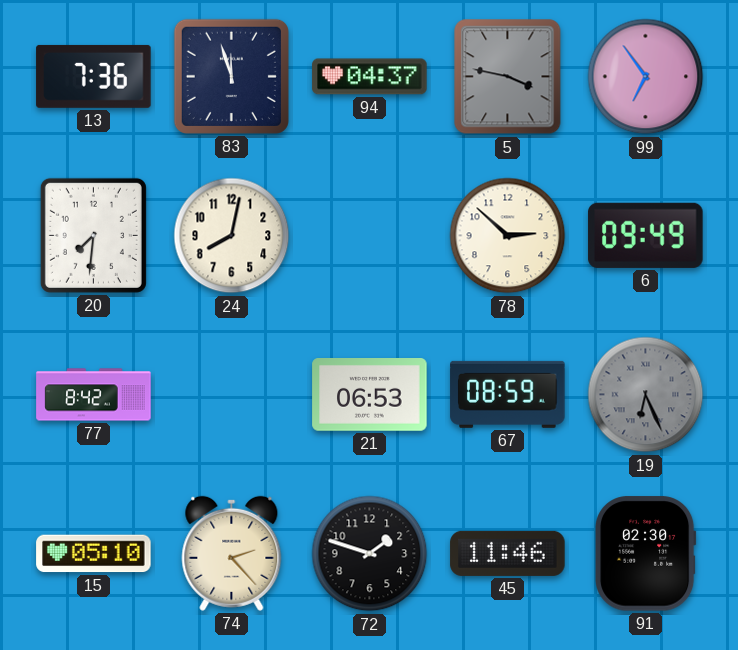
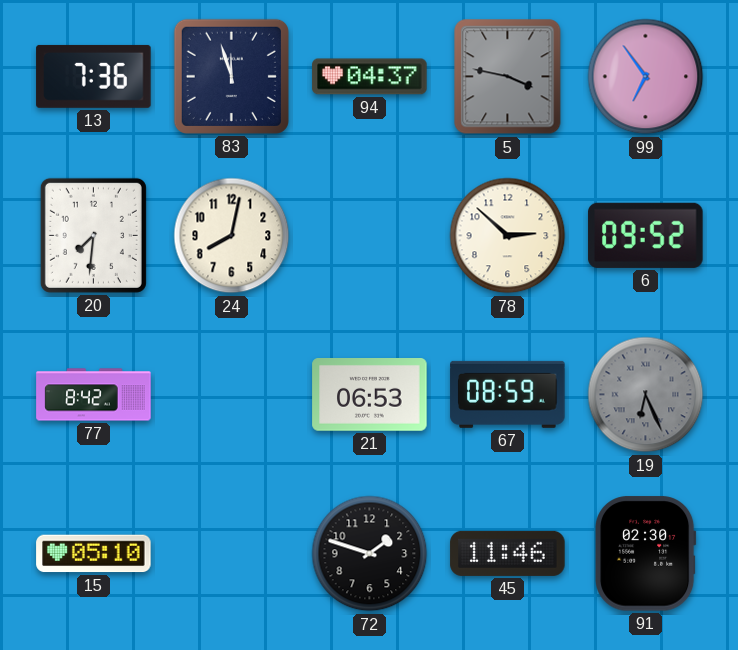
6: 09:49 -> 09:52 (646, 235)
74: 2:23 -> none (232, 553)
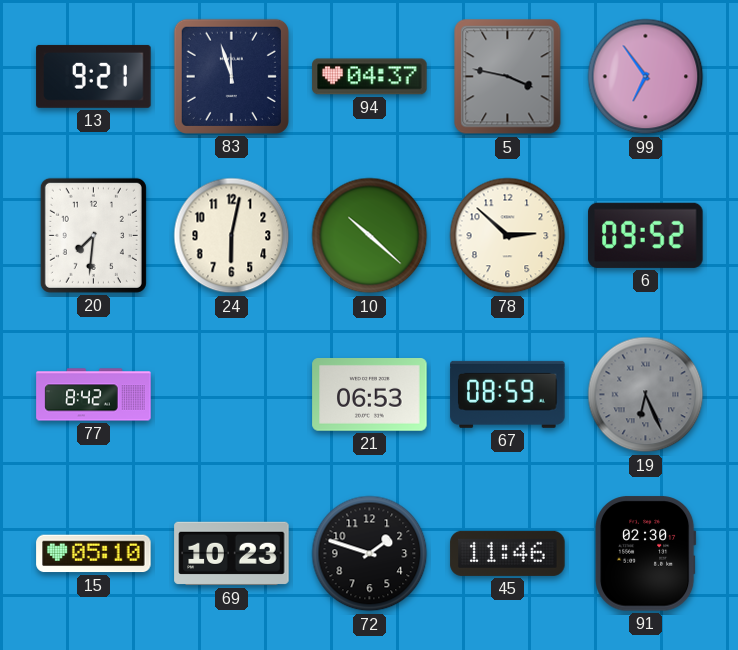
13: 7:36 -> 9:21 (94, 76)
24: 8:02 -> 6:02 (232, 236)
10: none -> 10:22 (370, 236)
69: none -> 10:23 (232, 554)
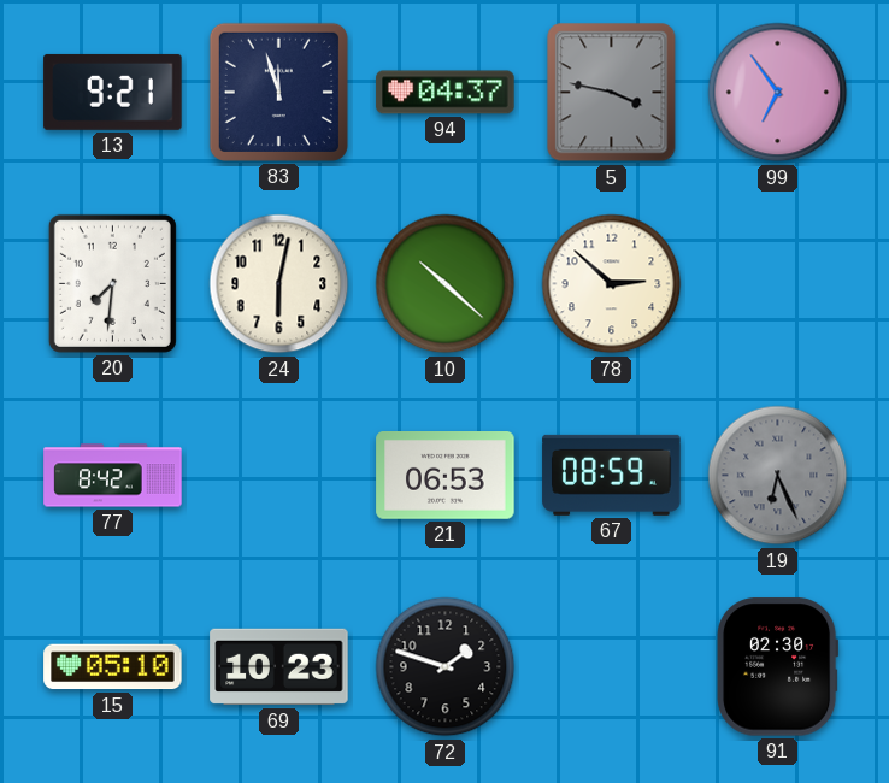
6: 09:52 -> none (646, 235)
45: 11:46 -> none (508, 553)
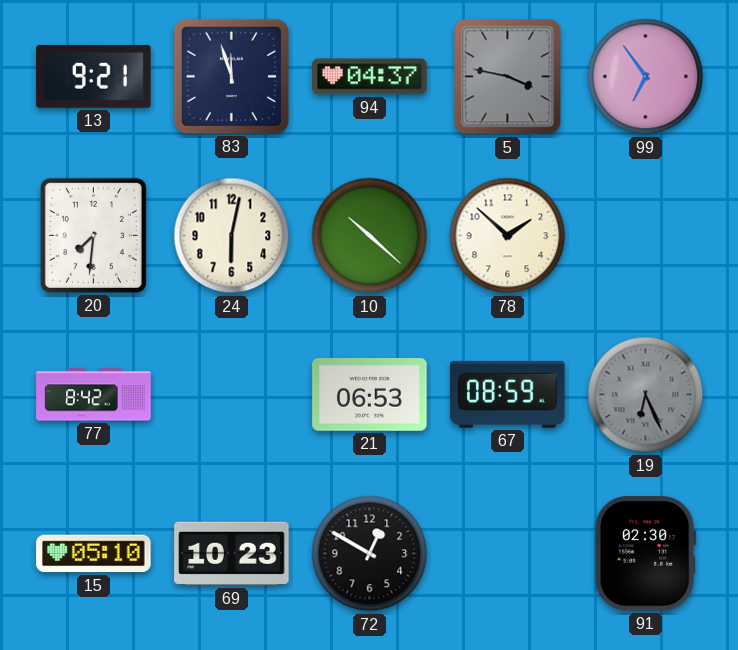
78: 2:52 -> 1:52 (508, 236)
72: 1:48 -> 12:50 (370, 554)
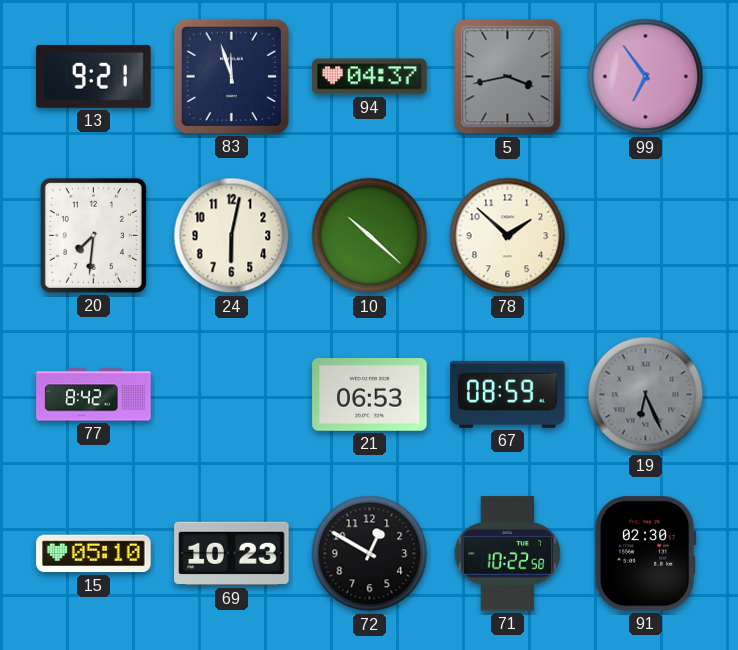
5: 3:47 -> 3:43 (508, 77)
71: none -> 10:22 (508, 554)
